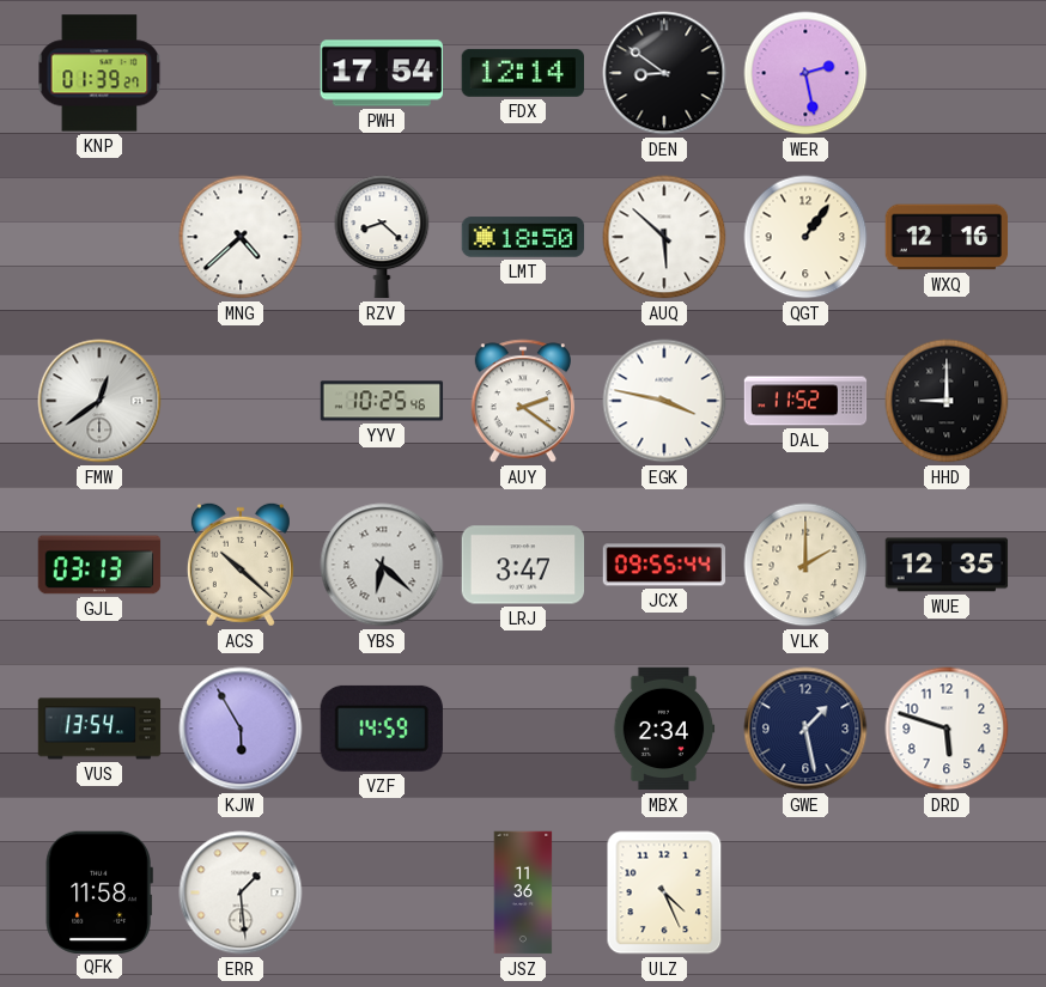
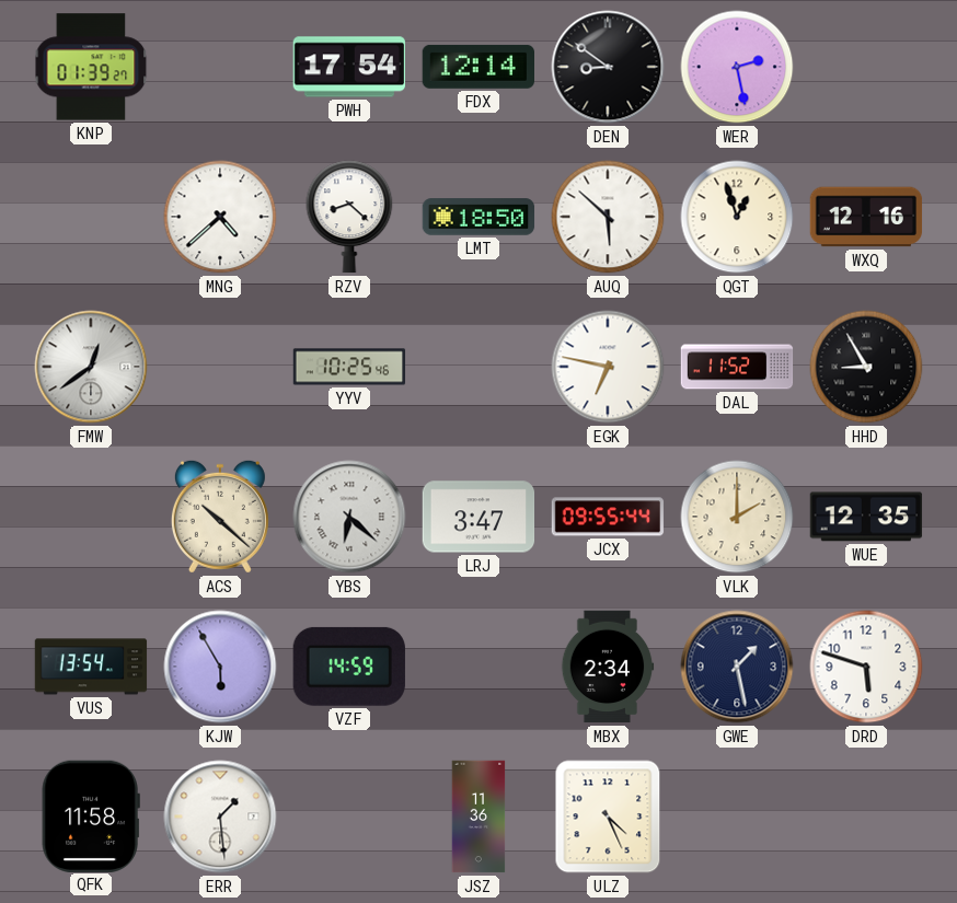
QGT: 1:06 -> 12:57 (737, 217)
AUY: 2:21 -> none (523, 401)
EGK: 3:47 -> 6:47 (608, 367)
HHD: 9:00 -> 8:55 (866, 367)
GJL: 03:13 -> none (99, 565)
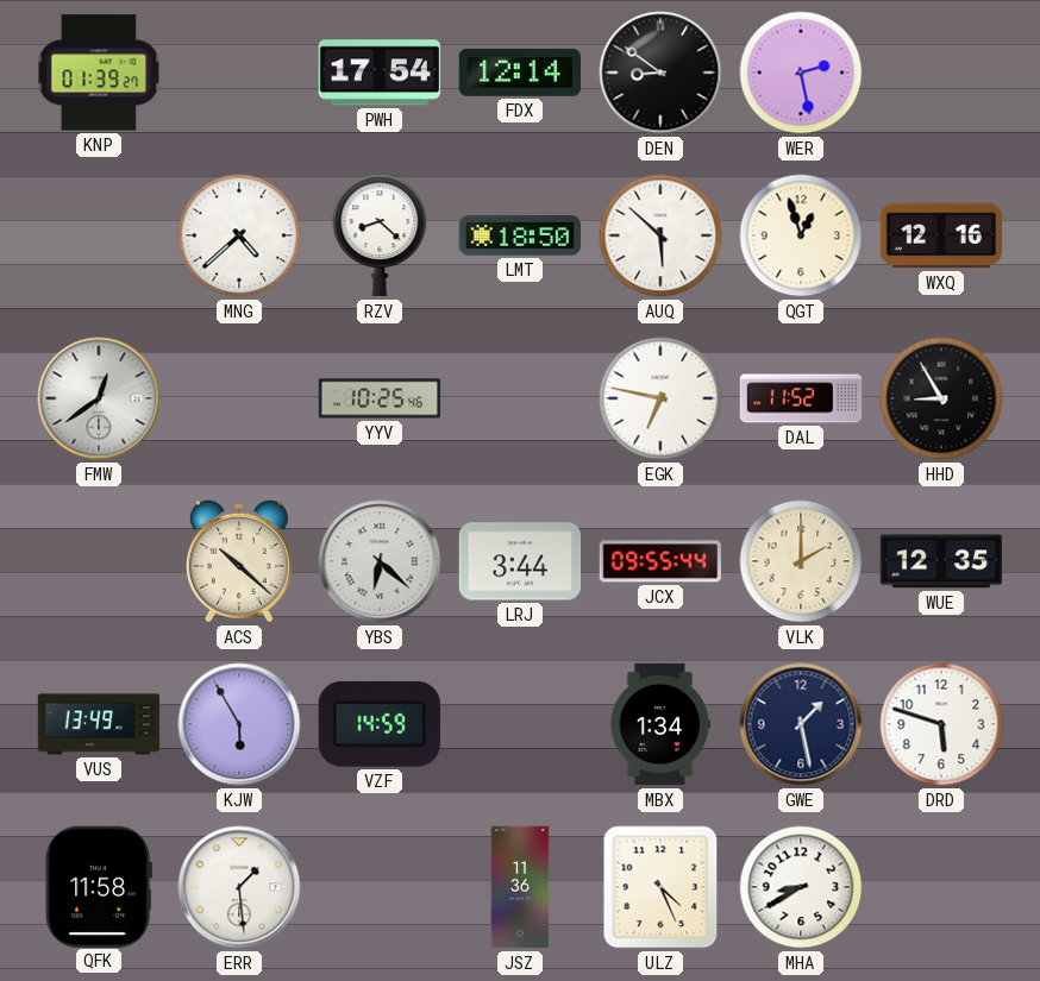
LRJ: 3:47 -> 3:44 (520, 561)
VUS: 13:54 -> 13:49 (99, 724)
MBX: 2:34 -> 1:34 (660, 724)
MHA: none -> 8:40 (801, 887)
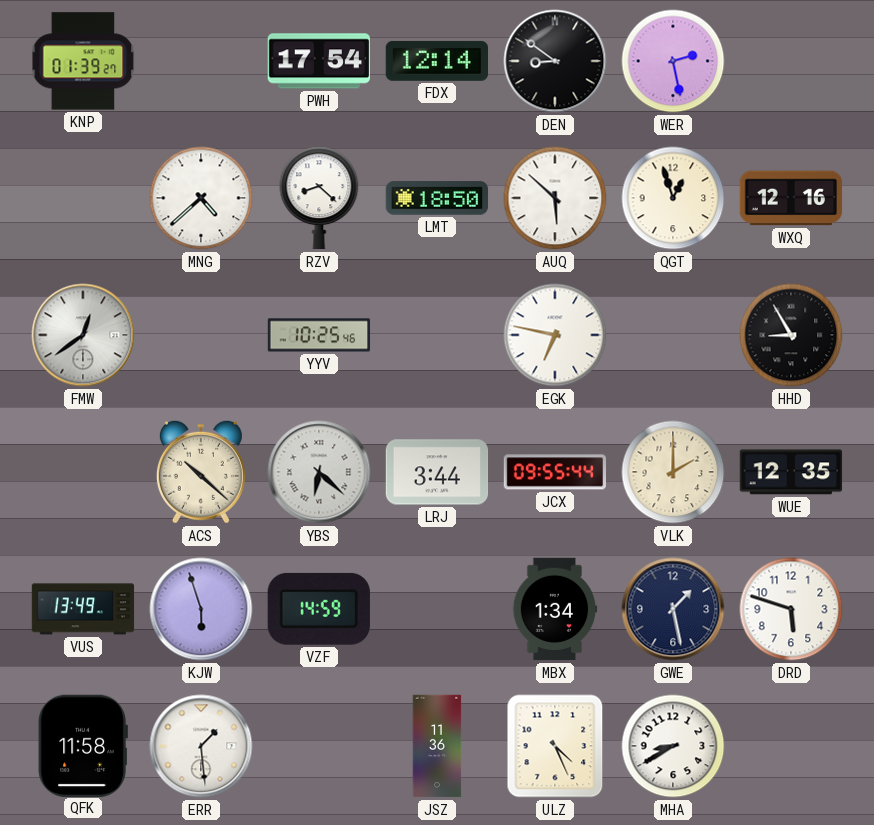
DAL: 11:52 -> none (801, 398)
KJW: 5:55 -> 5:57 (201, 609)
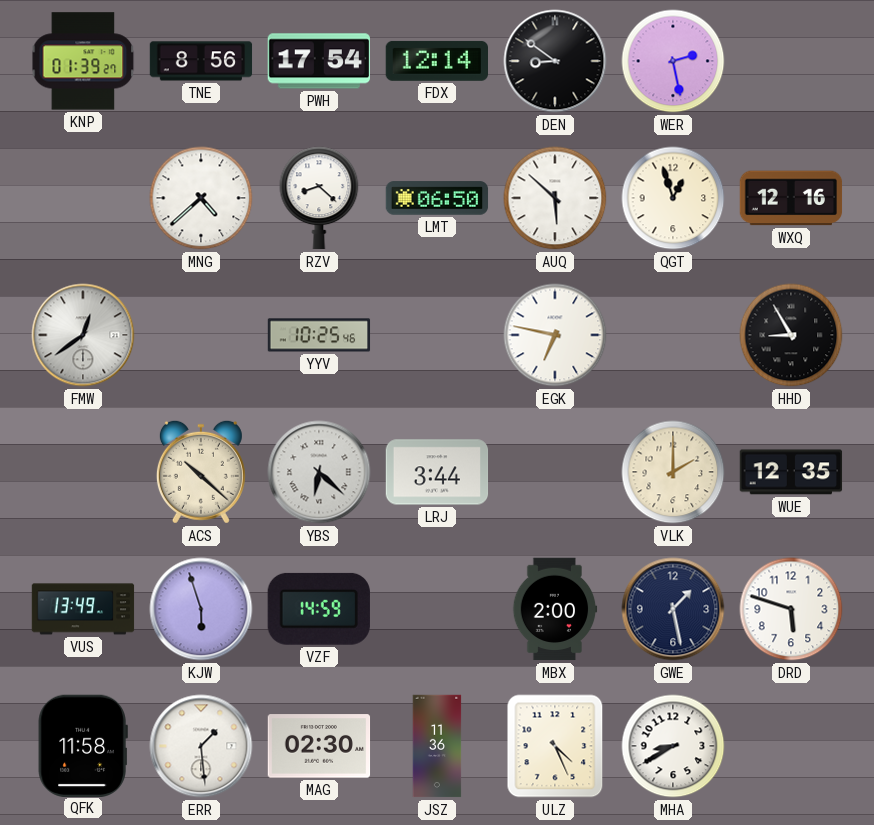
TNE: none -> 8:56 (201, 61)
LMT: 18:50 -> 06:50 (437, 198)
JCX: 09:55 -> none (555, 472)
MBX: 1:34 -> 2:00 (555, 609)
MAG: none -> 02:30 (319, 746)
